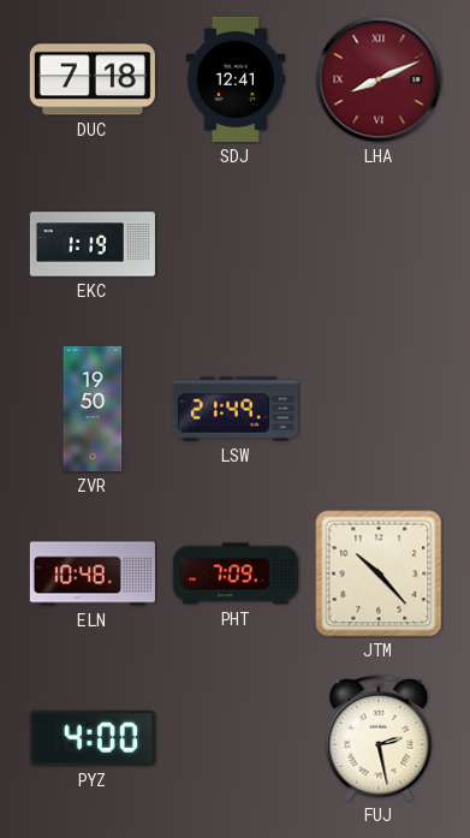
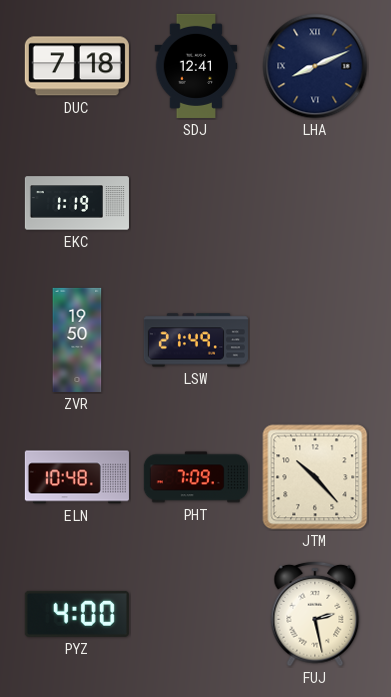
LHA dial: burgundy -> navy (315, 66)
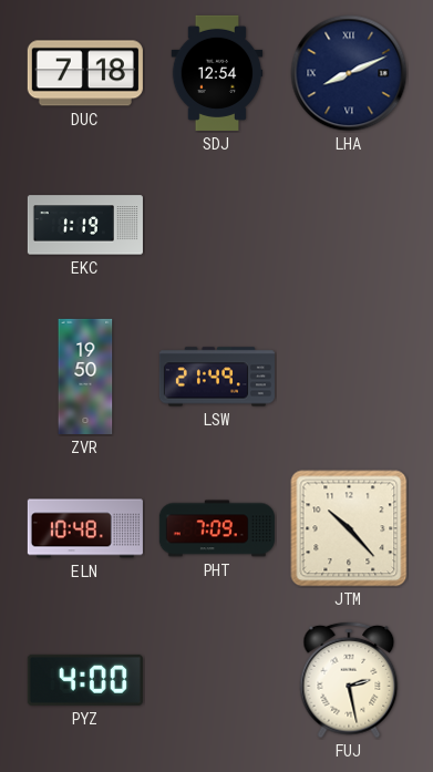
SDJ: 12:41 -> 12:54 (217, 73)
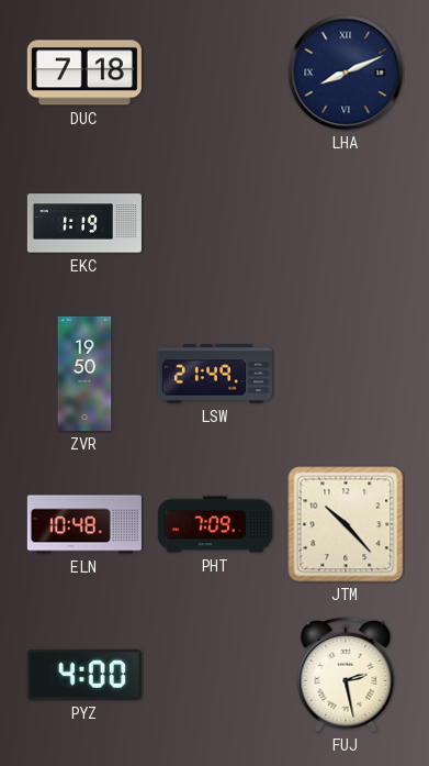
SDJ: 12:54 -> none (217, 73)
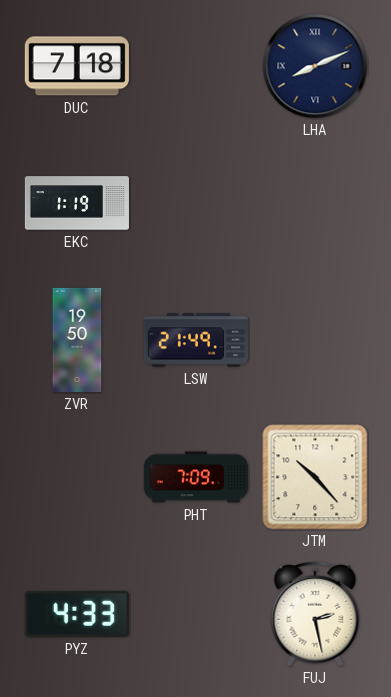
ELN: 10:48 -> none (84, 524)
PYZ: 4:00 -> 4:33 (77, 614)
